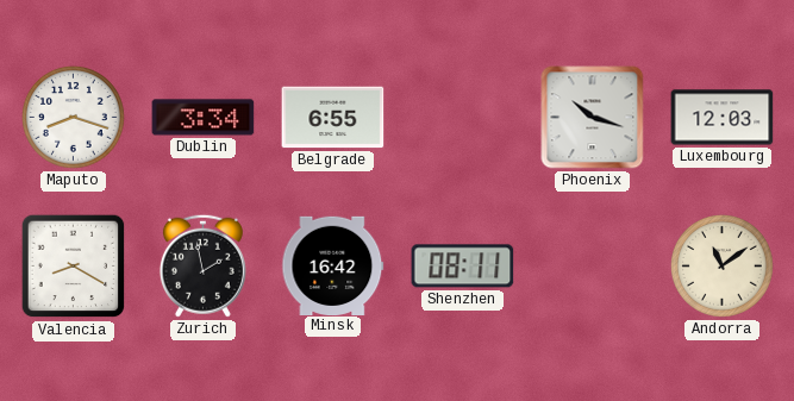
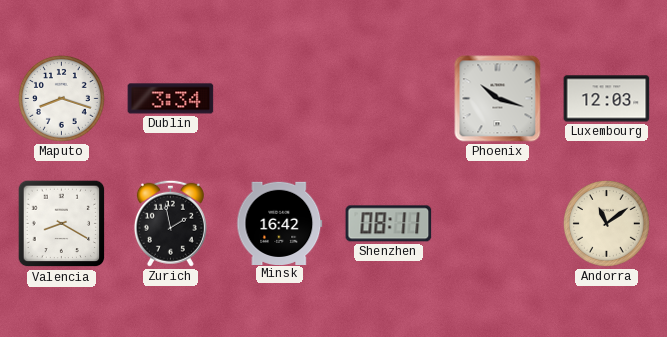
Belgrade: 6:55 -> none (333, 118)
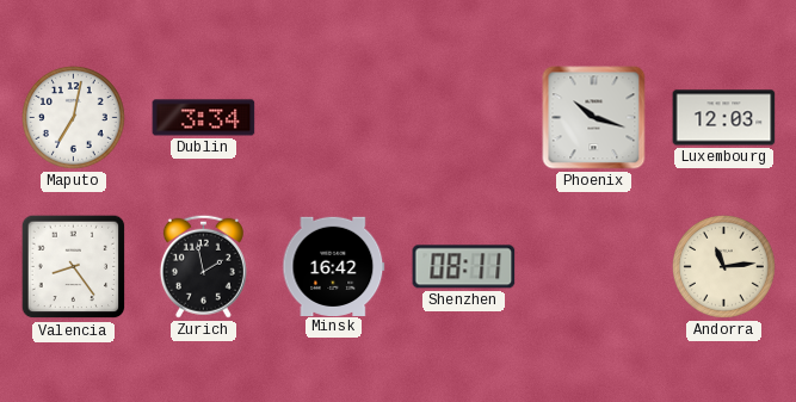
Maputo: 8:18 -> 7:02 (73, 117)
Valencia: 8:20 -> 8:24 (74, 267)
Andorra: 11:09 -> 11:14 (723, 266)
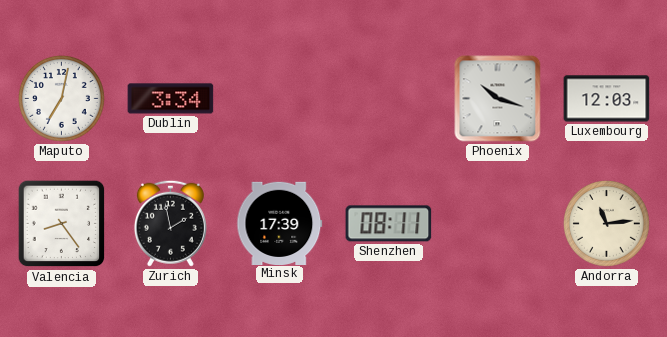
Minsk: 16:42 -> 17:39 (280, 223)
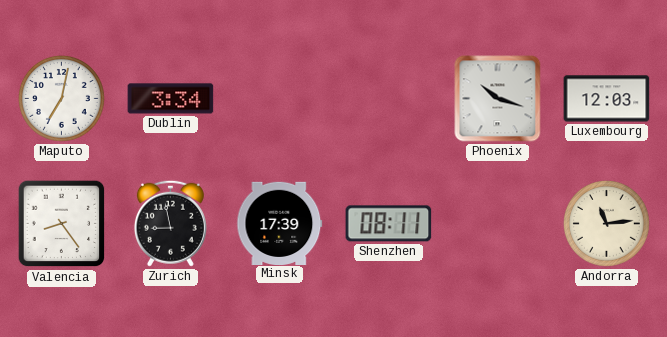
Zurich: 1:58 -> 8:58 (170, 223)
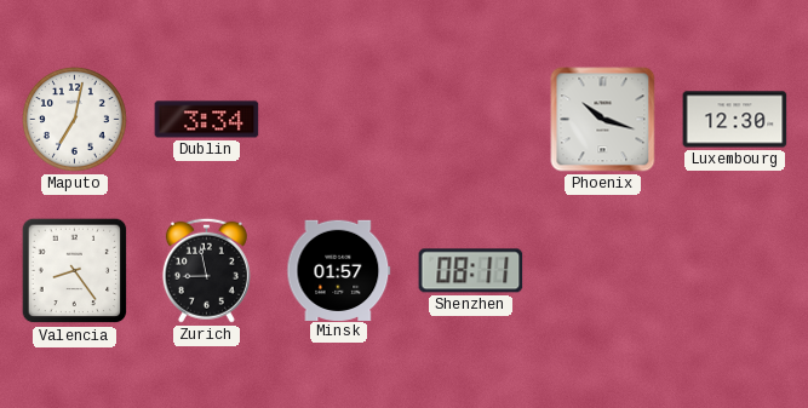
Luxembourg: 12:03 -> 12:30 (735, 120)
Minsk: 17:39 -> 01:57 (339, 270)
Andorra: 11:14 -> none (606, 223)
